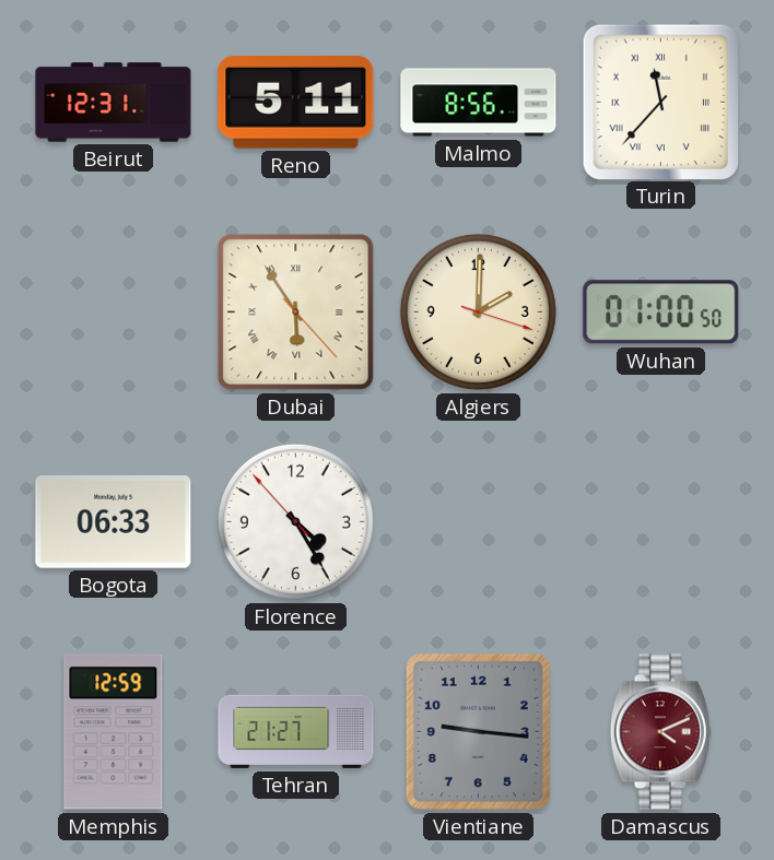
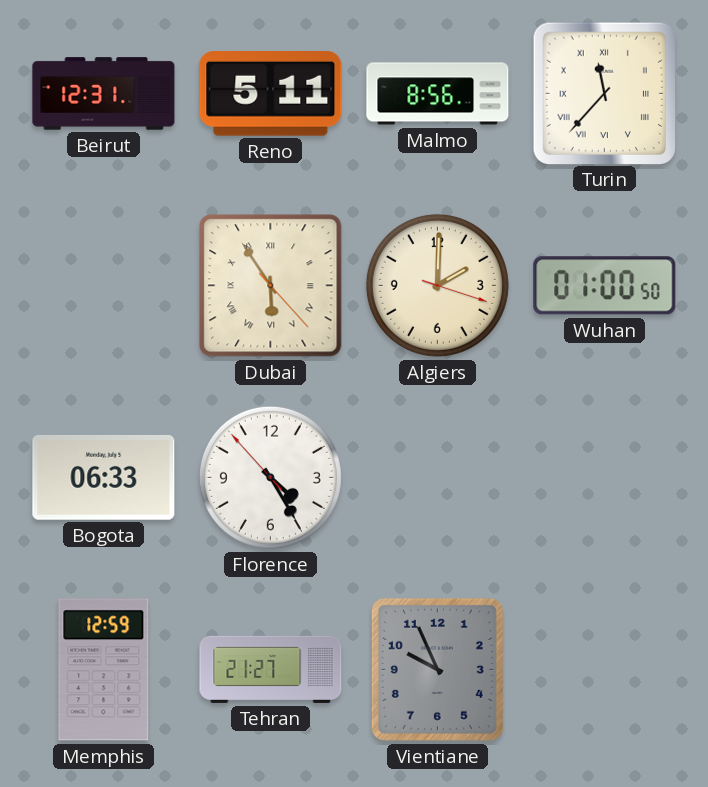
Vientiane: 9:16 -> 9:56 (437, 669)
Damascus: 4:11 -> none (660, 732)
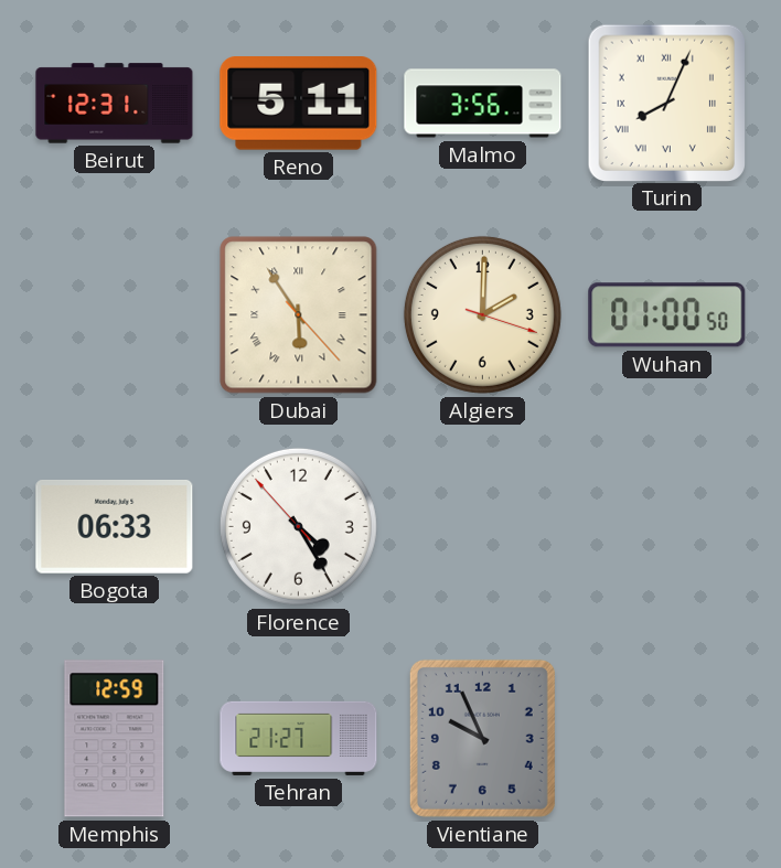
Malmo: 8:56 -> 3:56 (483, 104)
Turin: 11:37 -> 8:04 (666, 103)
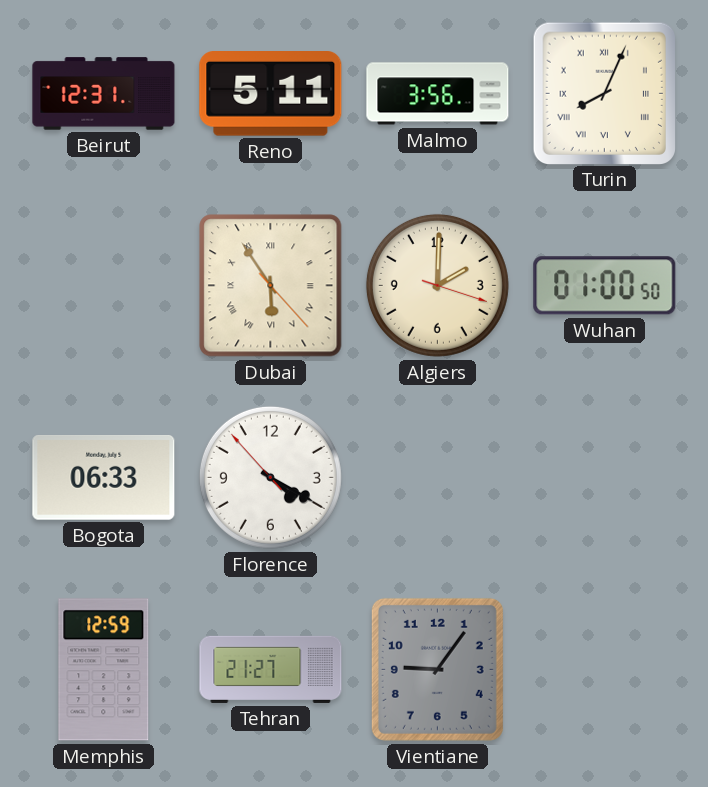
Florence: 4:24 -> 4:19 (270, 477)
Vientiane: 9:56 -> 9:06 (437, 669)
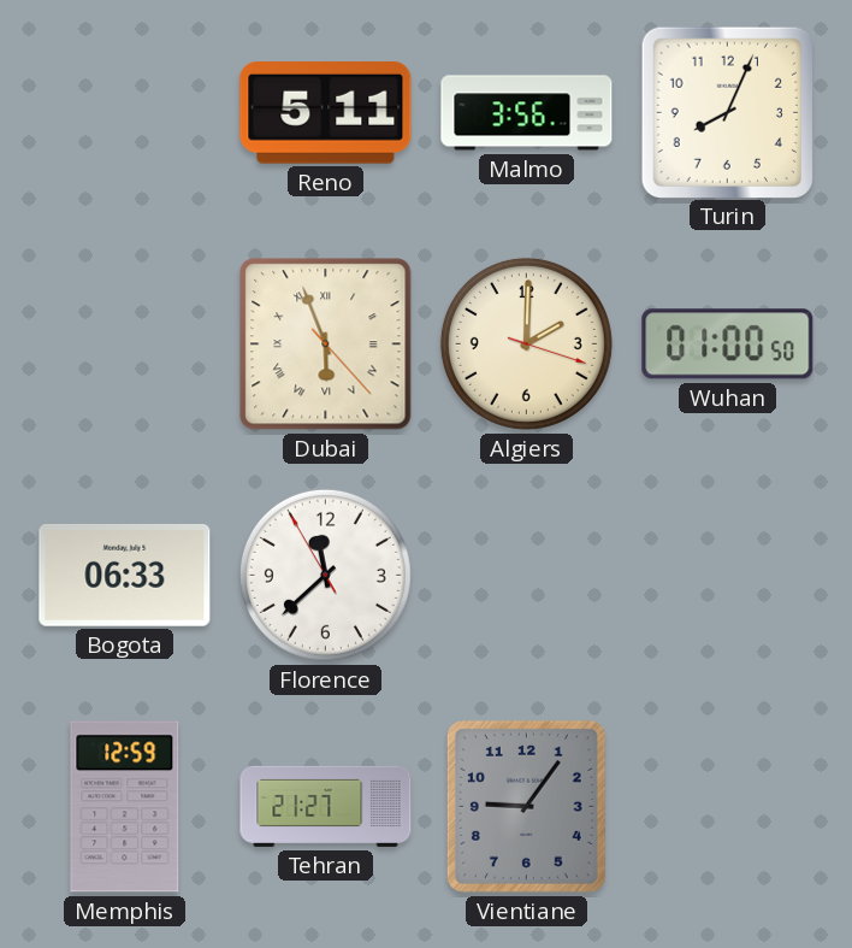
Beirut: 12:31 -> none (104, 94)
Turin numerals: Roman -> Arabic (727, 112)
Dubai: 5:54 -> 5:56 (326, 345)
Florence: 4:19 -> 11:37 (325, 575)
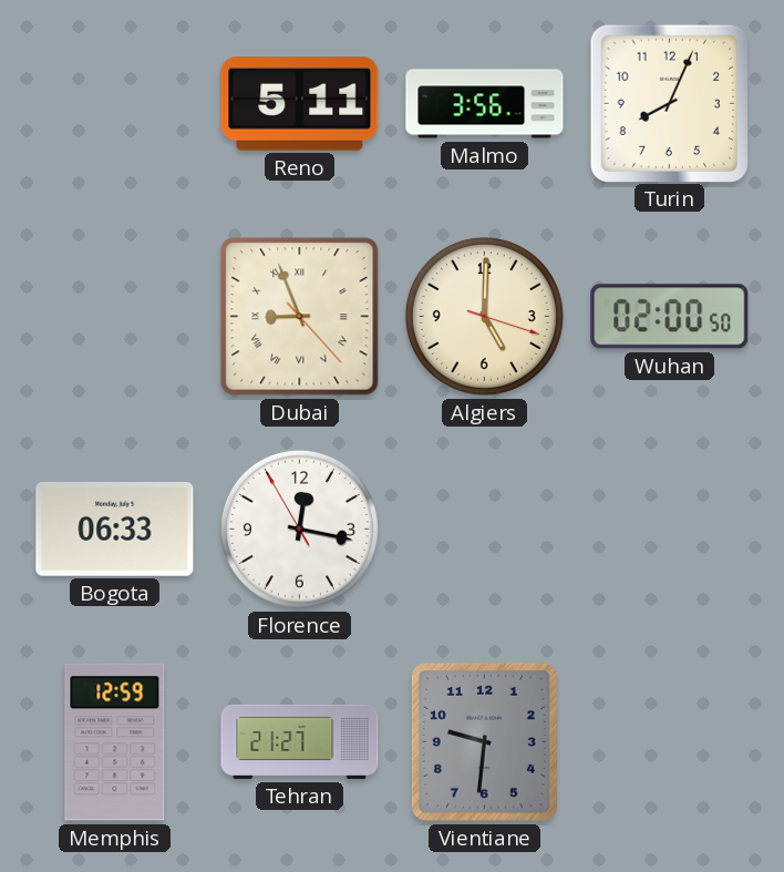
Dubai: 5:56 -> 8:56 (300, 317)
Algiers: 2:00 -> 5:00 (484, 316)
Wuhan: 01:00 -> 02:00 (670, 317)
Florence: 11:37 -> 12:16 (299, 529)
Vientiane: 9:06 -> 9:31 (484, 741)
